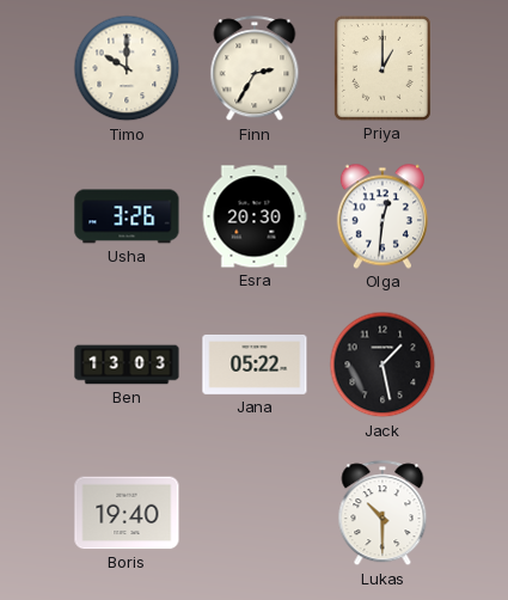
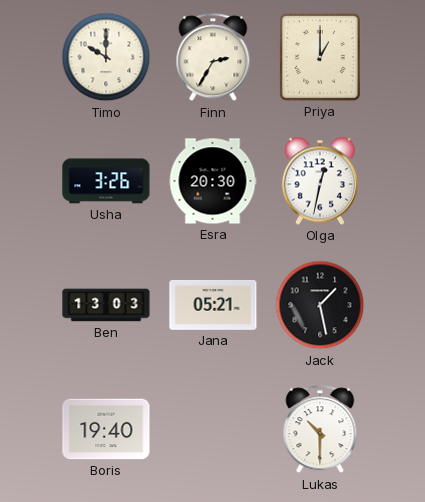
Olga: 12:31 -> 12:32 (320, 181)
Jana: 05:22 -> 05:21 (213, 305)
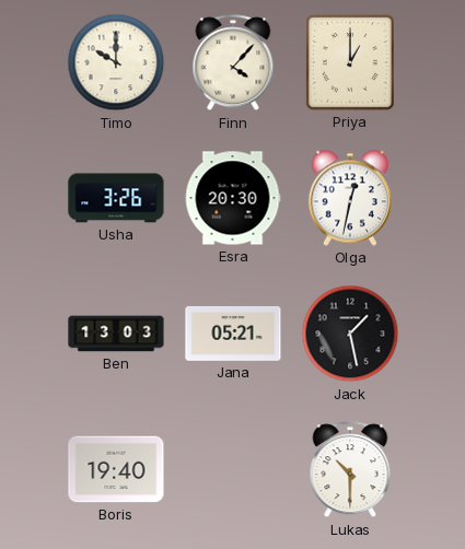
Finn: 2:35 -> 4:07 (233, 63)
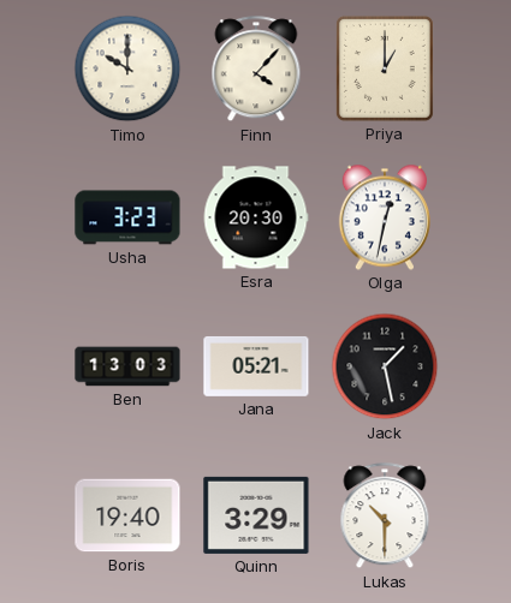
Usha: 3:26 -> 3:23 (127, 217)
Quinn: none -> 3:29 (256, 515)
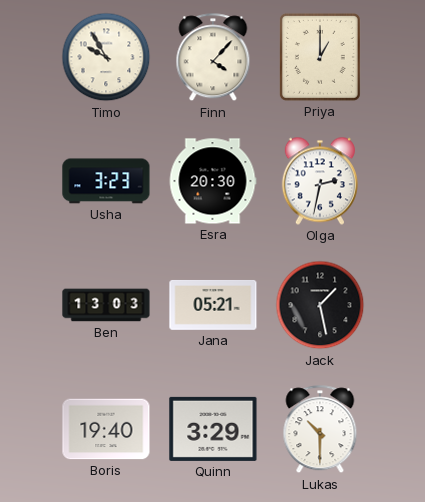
Timo: 10:00 -> 9:55 (106, 57)
Olga: 12:32 -> 2:32 (320, 181)
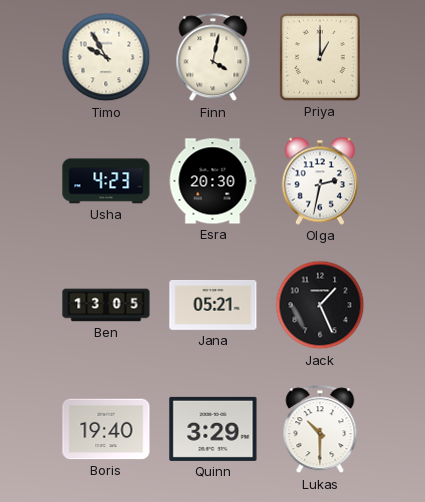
Finn: 4:07 -> 4:02 (213, 58)
Usha: 3:23 -> 4:23 (106, 181)
Ben: 13:03 -> 13:05 (106, 305)
Jack: 1:28 -> 1:26 (320, 305)
